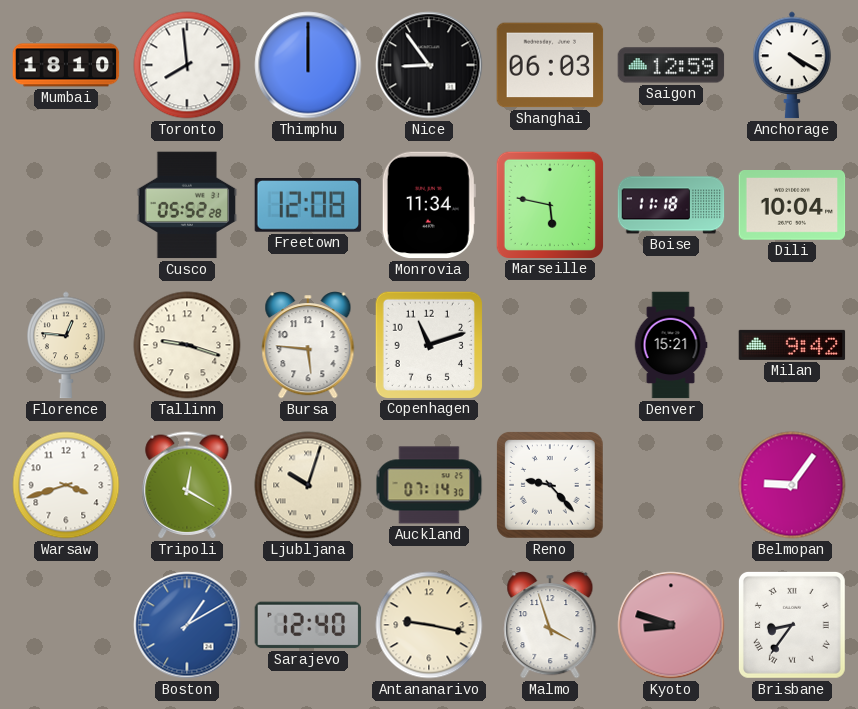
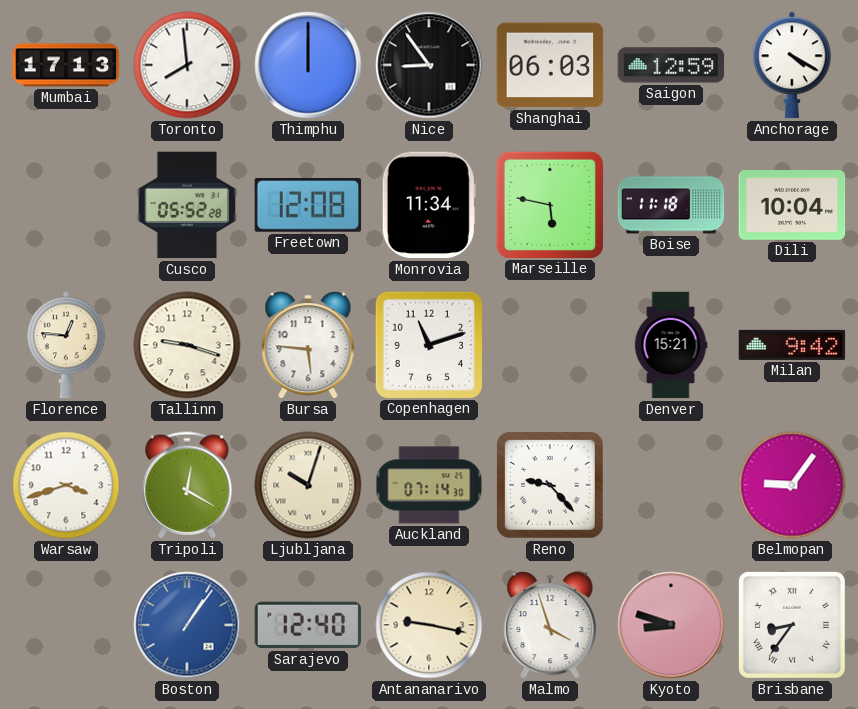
Mumbai: 18:10 -> 17:13 (66, 65)
Boston: 1:10 -> 1:06 (187, 625)
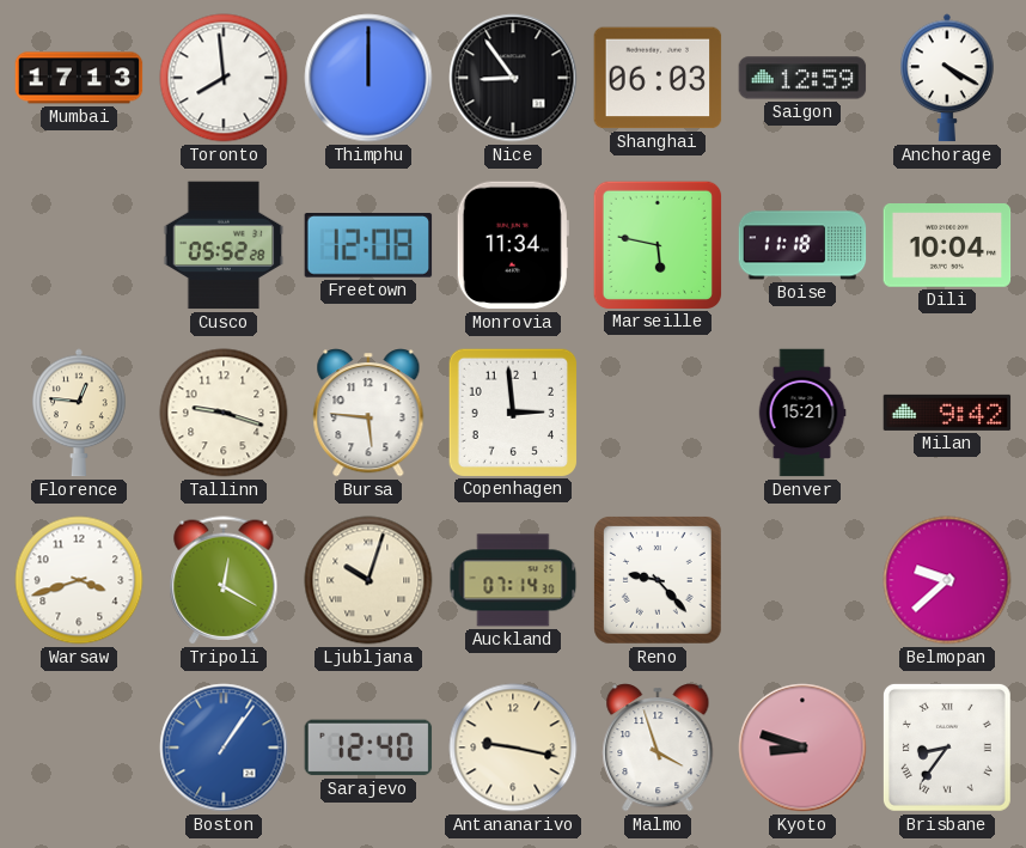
Copenhagen: 11:12 -> 2:59 (512, 411)
Belmopan: 9:06 -> 9:38 (947, 580)
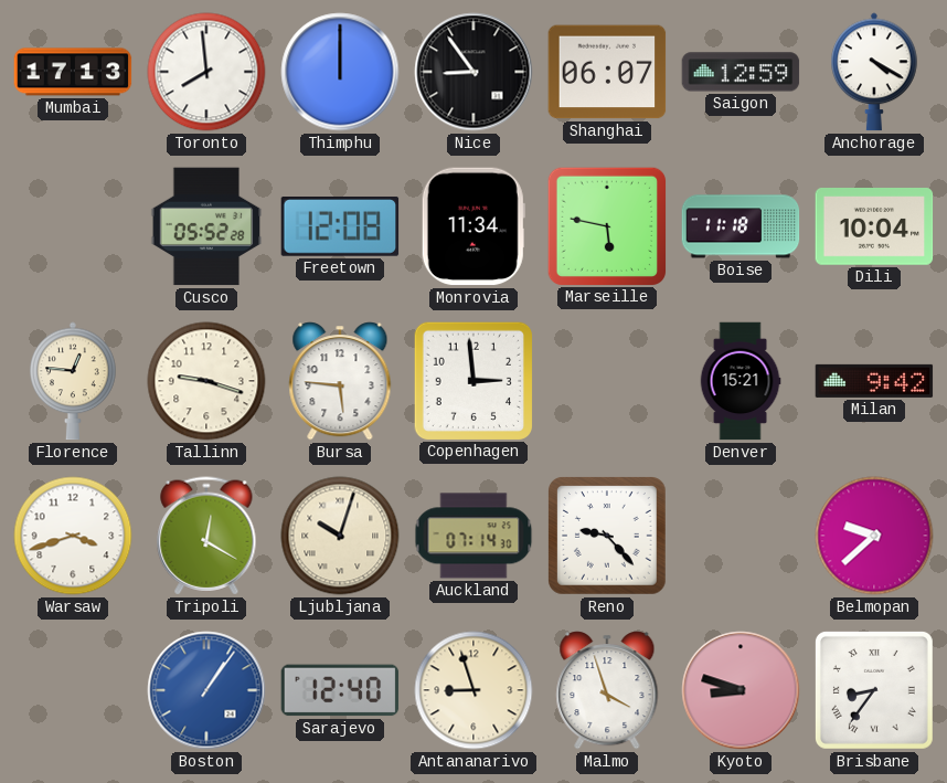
Shanghai: 06:03 -> 06:07 (607, 72)
Antananarivo: 9:17 -> 8:57 (474, 690)
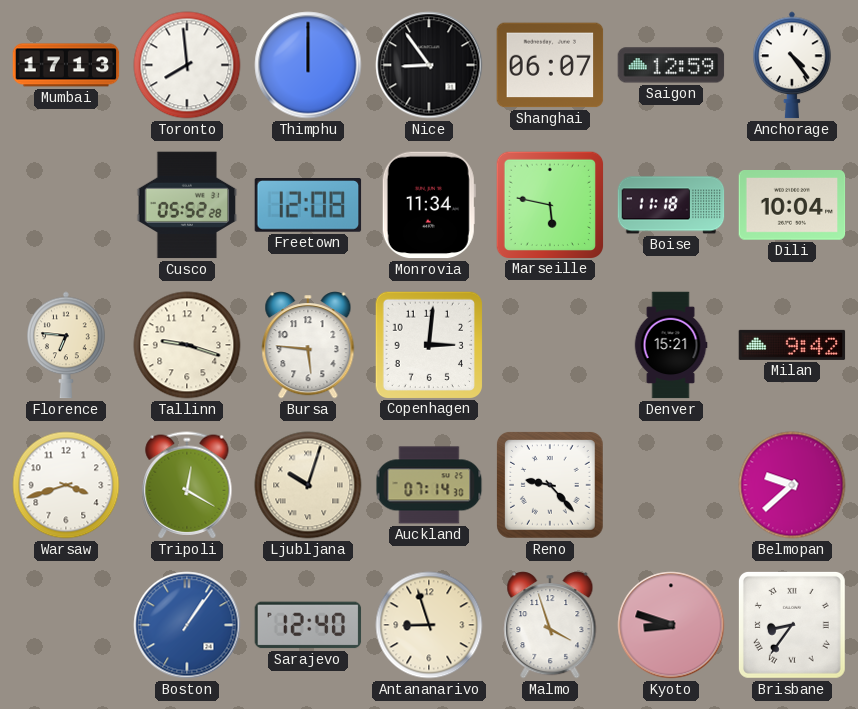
Anchorage: 4:20 -> 4:24 (792, 65)
Florence: 12:46 -> 6:46 (66, 345)
Copenhagen: 2:59 -> 3:01 (428, 344)
